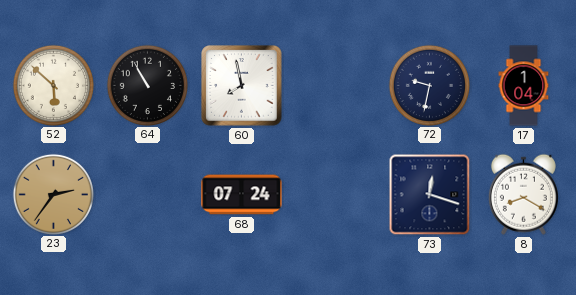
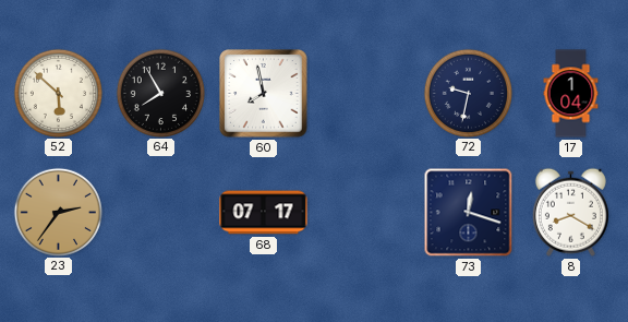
64: 10:55 -> 7:55 (160, 93)
68: 07:24 -> 07:17 (264, 213)
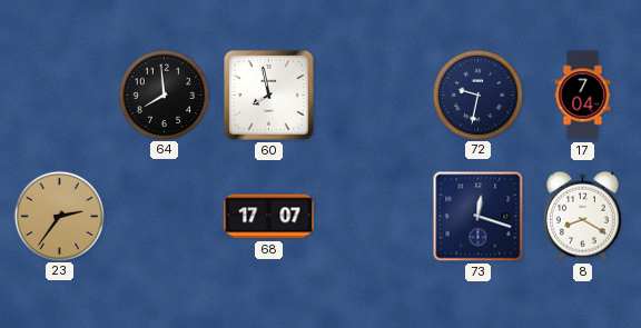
52: 5:52 -> none (58, 93)
64: 7:55 -> 7:59 (164, 95)
17: 1:04 -> 7:04 (583, 96)
68: 07:17 -> 17:07 (269, 217)
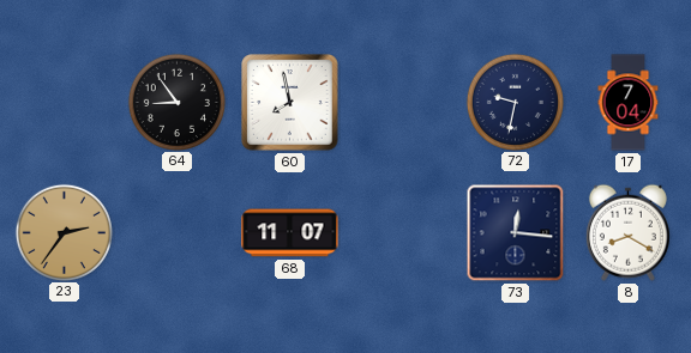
64: 7:59 -> 8:54 (176, 102)
68: 17:07 -> 11:07 (290, 233)
73: 12:18 -> 12:16 (516, 233)
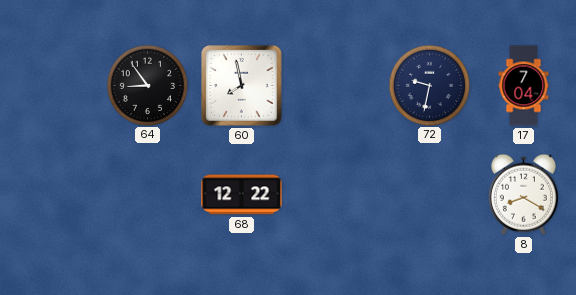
23: 2:36 -> none (64, 232)
68: 11:07 -> 12:22 (242, 195)
73: 12:16 -> none (516, 233)
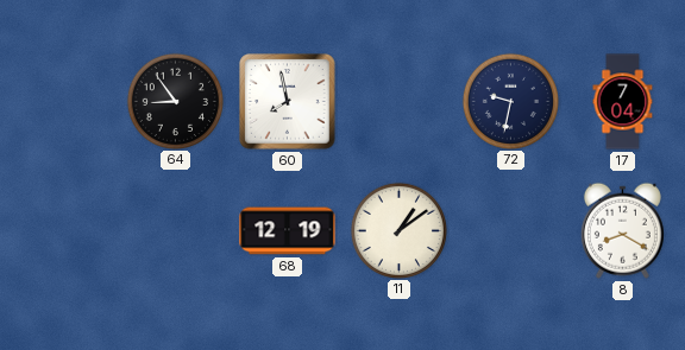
68: 12:22 -> 12:19 (288, 231)
11: none -> 1:09 (398, 230)
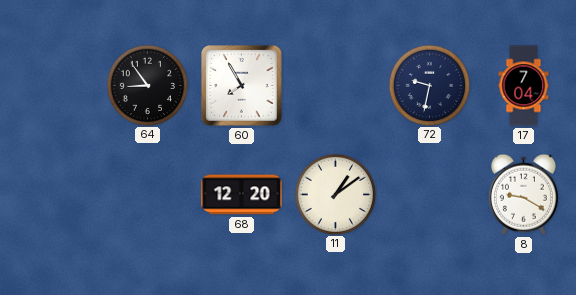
60: 7:58 -> 7:55 (242, 86)
68: 12:19 -> 12:20 (242, 195)
8: 8:20 -> 9:20 (523, 194)
